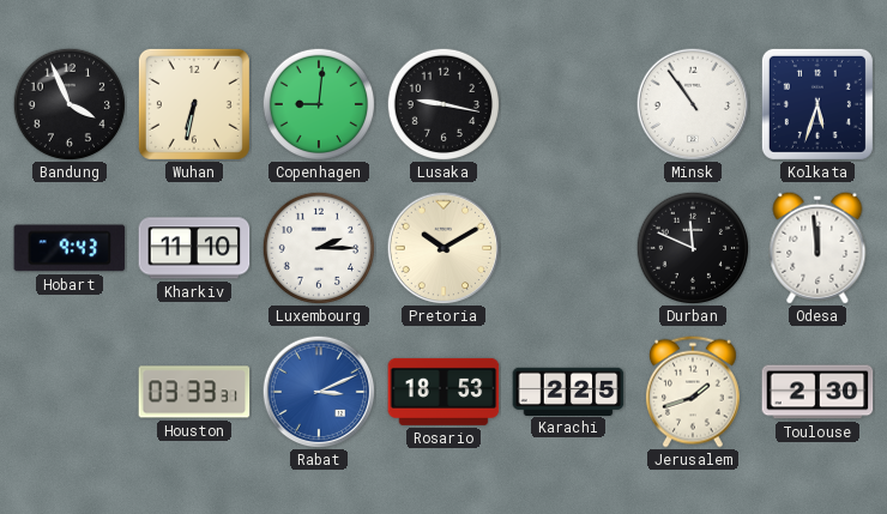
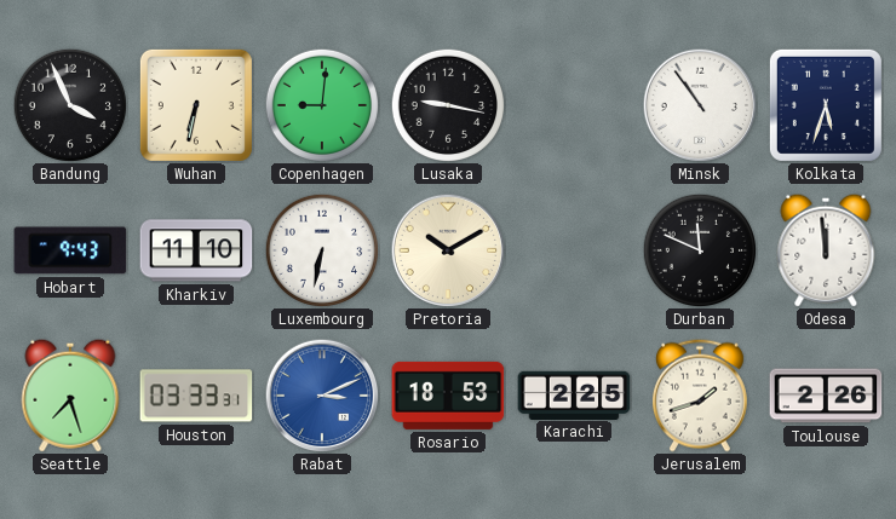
Luxembourg: 2:15 -> 6:32 (321, 249)
Seattle: none -> 7:27 (70, 396)
Toulouse: 2:30 -> 2:26 (826, 396)
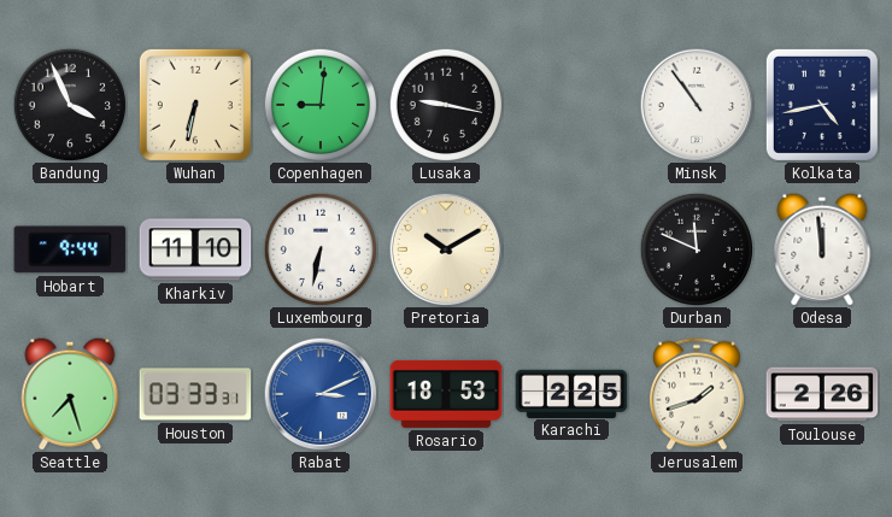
Kolkata: 5:33 -> 4:43 (822, 105)
Hobart: 9:43 -> 9:44 (70, 249)
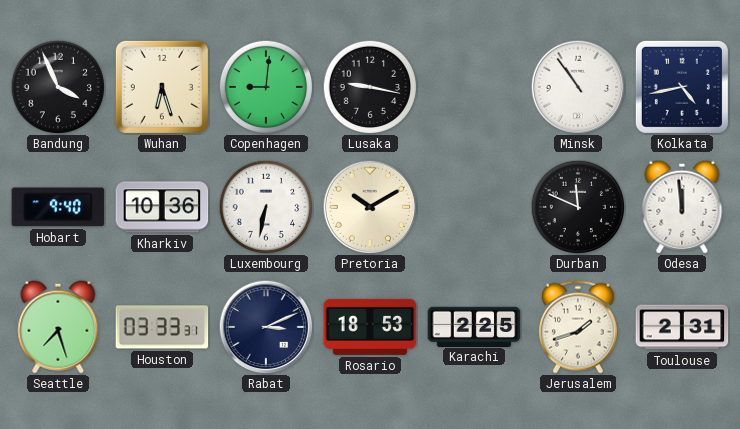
Wuhan: 6:32 -> 6:27 (162, 87)
Hobart: 9:44 -> 9:40 (58, 207)
Kharkiv: 11:10 -> 10:36 (162, 207)
Rabat dial: blue -> navy (266, 327)
Toulouse: 2:26 -> 2:31 (682, 327)
